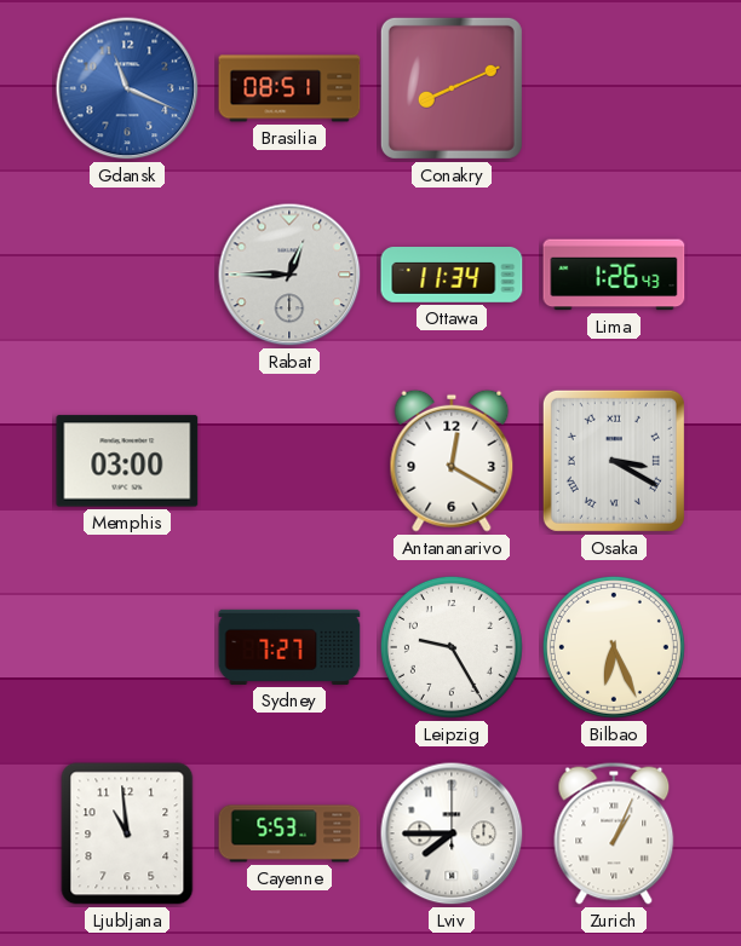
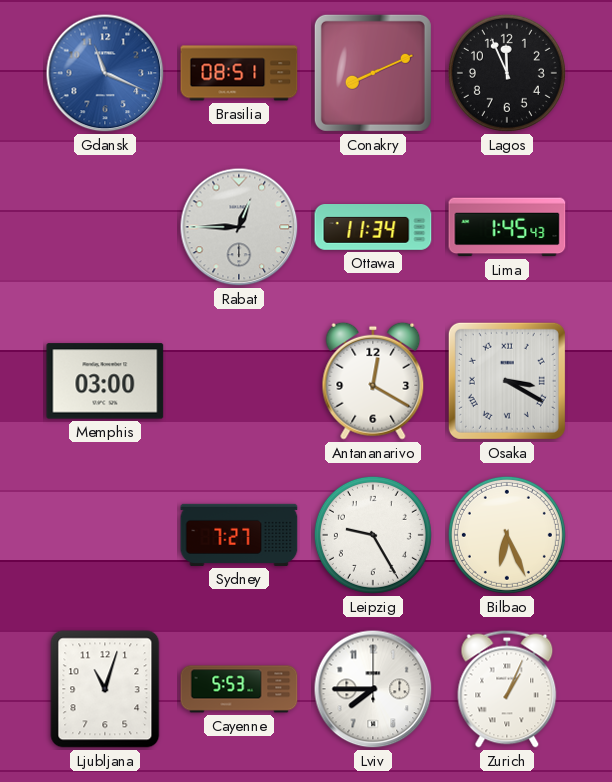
Lagos: none -> 11:56 (507, 73)
Lima: 1:26 -> 1:45 (507, 227)
Ljubljana: 10:59 -> 11:03 (105, 689)
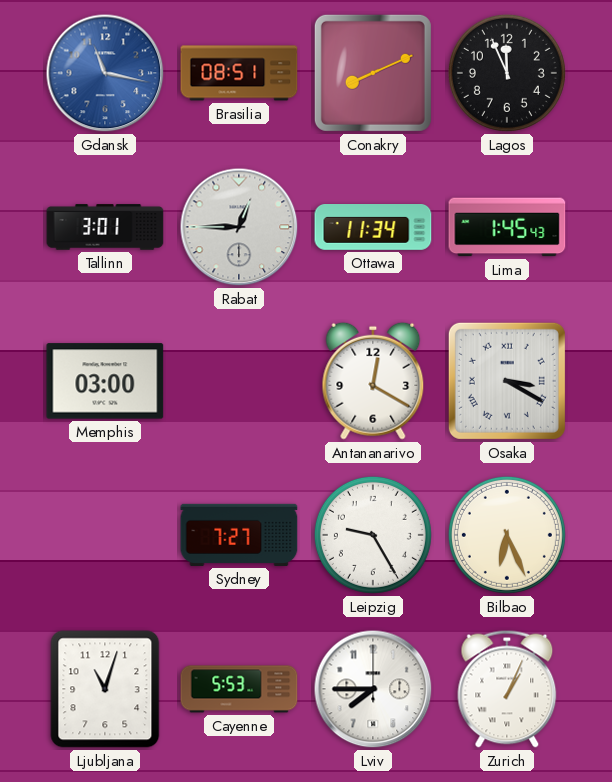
Gdansk: 11:19 -> 11:17 (105, 73)
Tallinn: none -> 3:01 (105, 227)
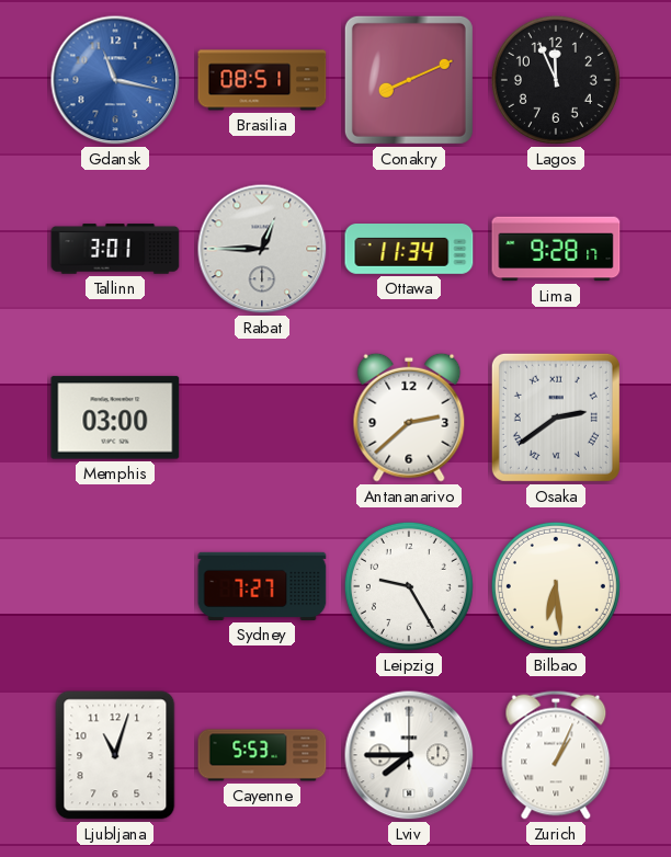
Lima: 1:45 -> 9:28 (556, 249)
Antananarivo: 12:20 -> 2:38 (409, 418)
Osaka: 3:20 -> 2:39 (556, 418)
Bilbao: 6:26 -> 6:29 (556, 586)
